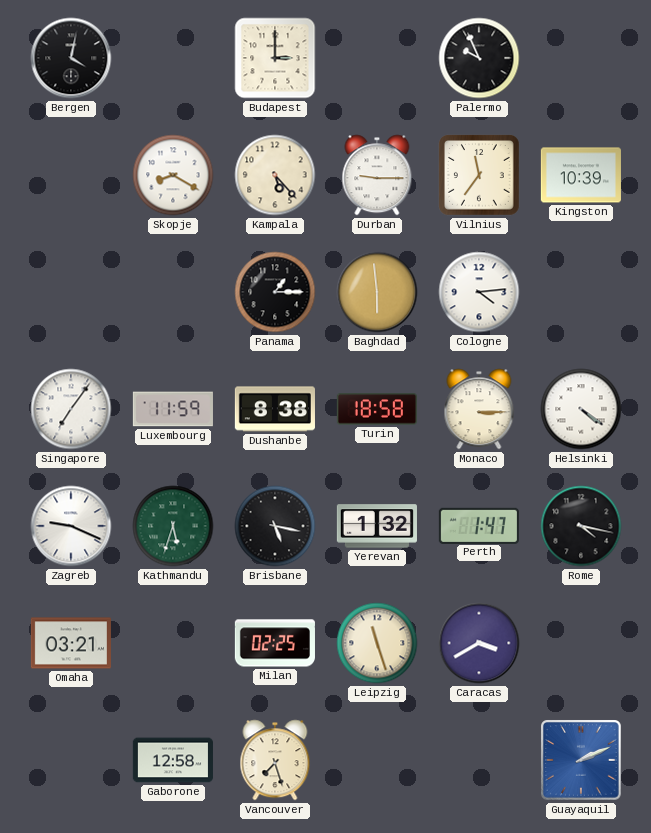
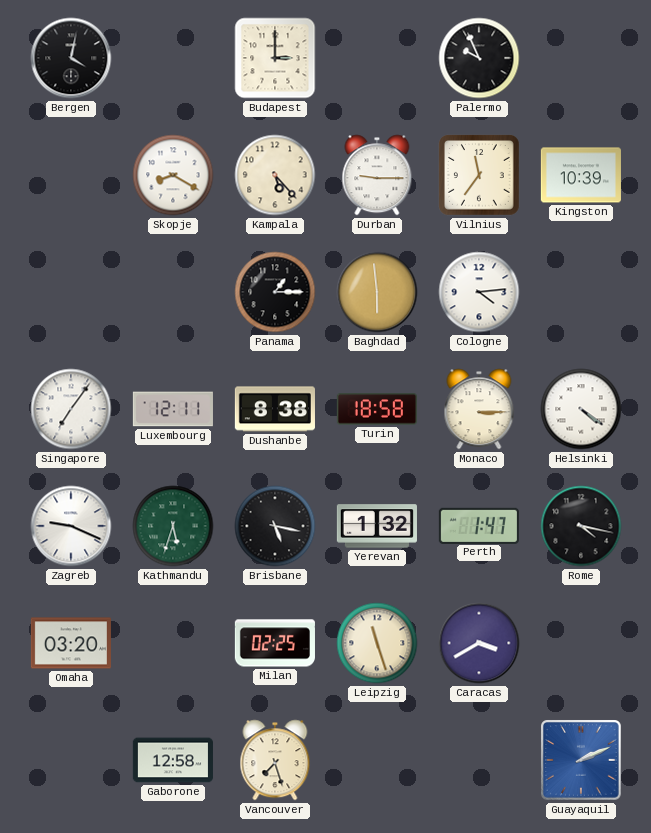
Luxembourg: 11:59 -> 12:11 (173, 409)
Omaha: 03:21 -> 03:20 (71, 643)
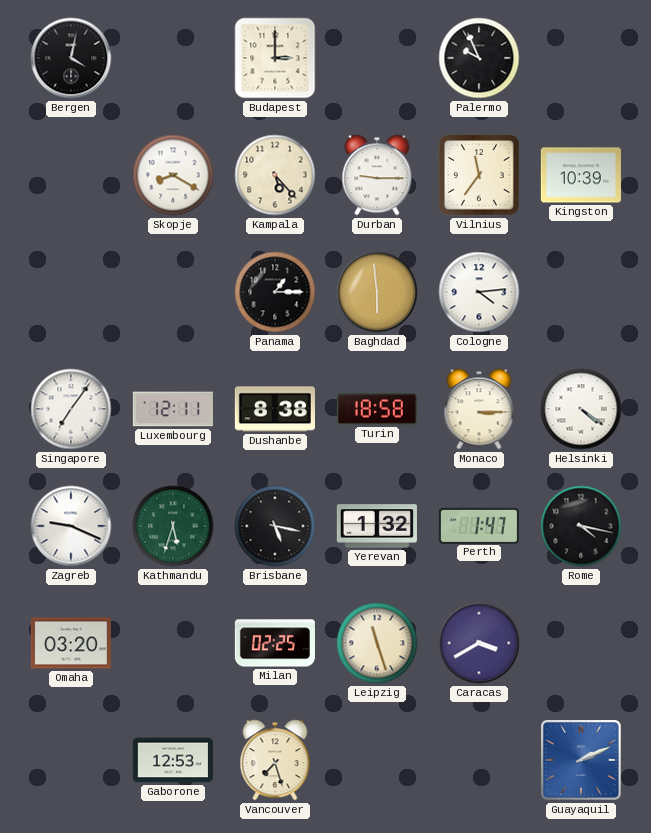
Gaborone: 12:58 -> 12:53 (173, 760)
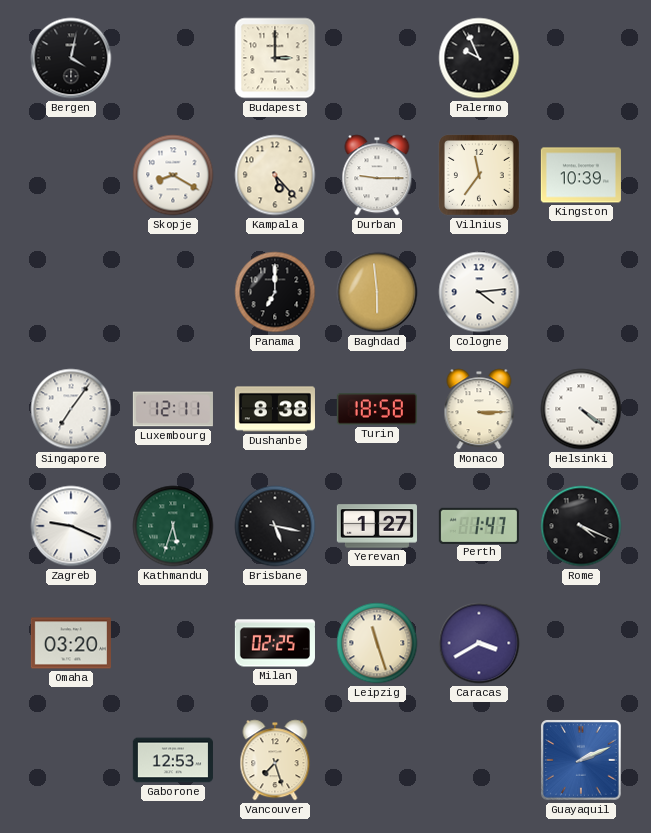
Panama: 1:15 -> 7:00 (275, 292)
Yerevan: 1:32 -> 1:27 (377, 526)
Rome: 4:17 -> 4:19 (581, 526)
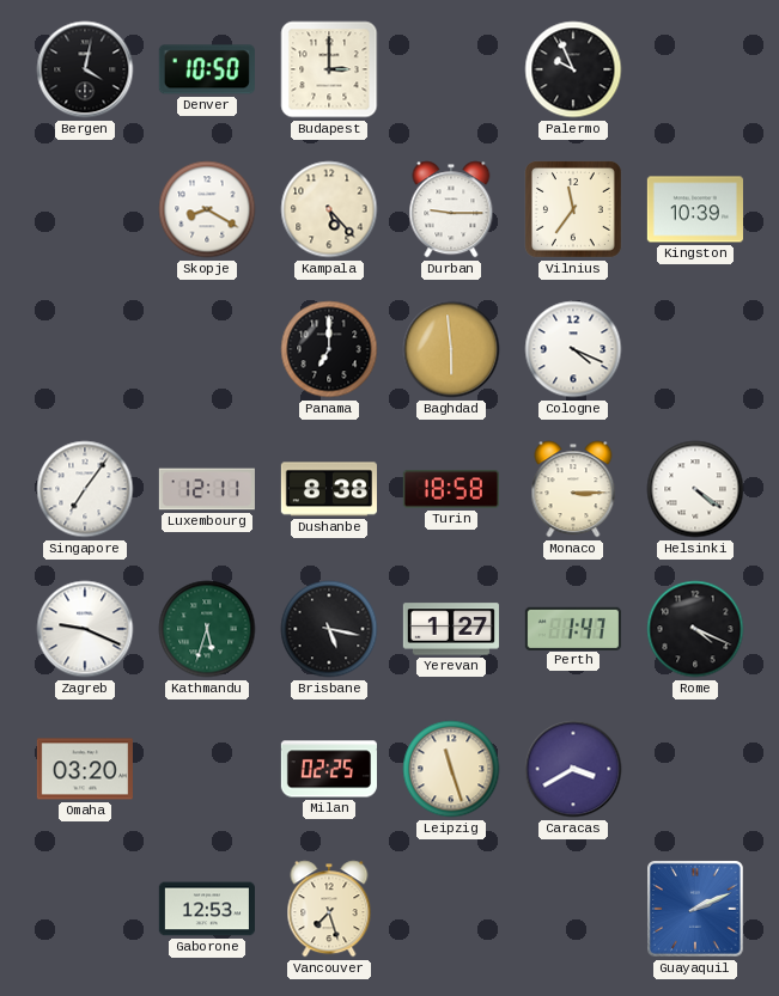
Denver: none -> 10:50 (207, 69)
Cologne: 4:14 -> 4:19 (573, 349)
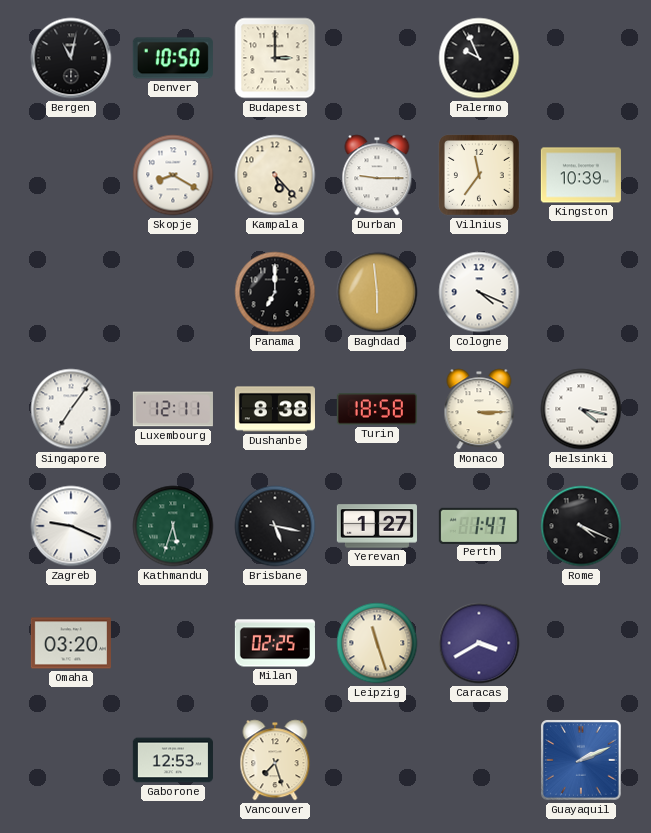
Bergen: 4:02 -> 11:02 (71, 58)
Helsinki: 4:21 -> 4:17 (581, 409)
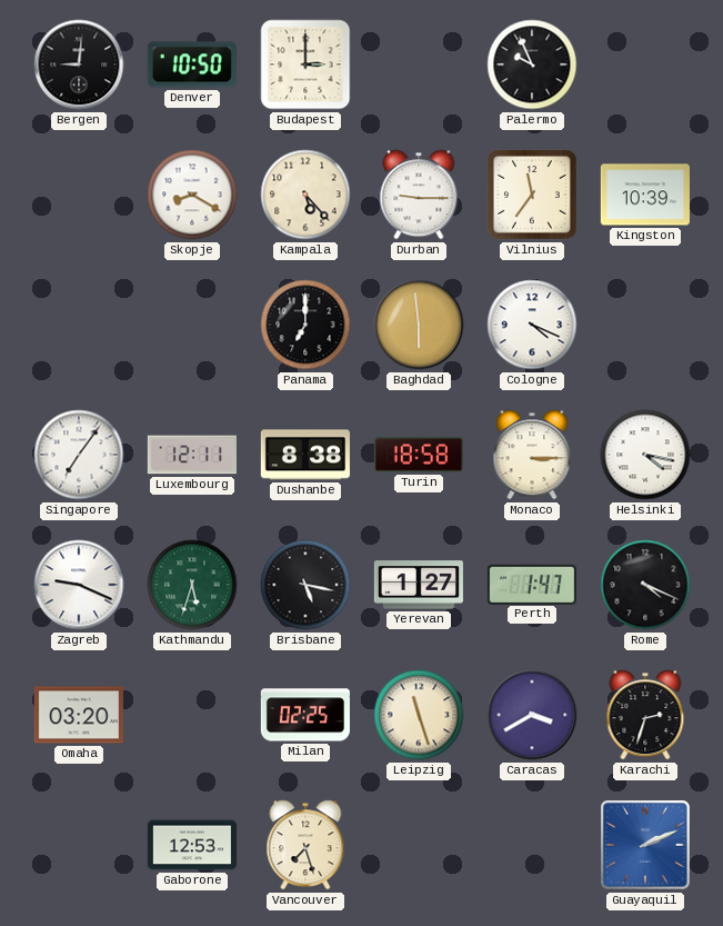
Bergen: 11:02 -> 9:01 (79, 64)
Karachi: none -> 2:33 (645, 715)
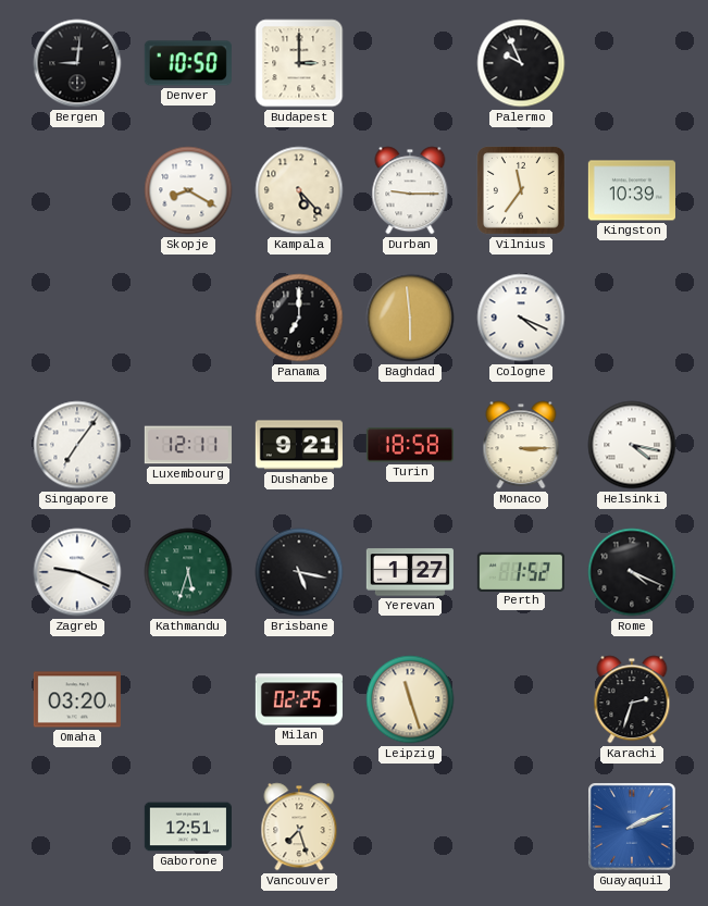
Dushanbe: 8:38 -> 9:21 (299, 445)
Perth: 1:47 -> 1:52 (521, 571)
Caracas: 3:40 -> none (532, 715)
Gaborone: 12:53 -> 12:51 (188, 827)
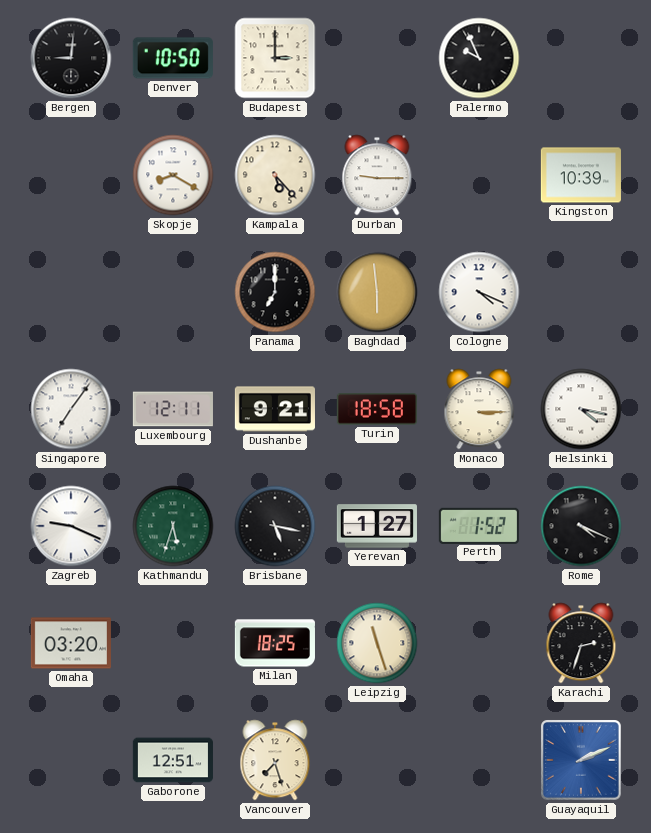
Vilnius: 11:36 -> none (522, 191)
Milan: 02:25 -> 18:25 (275, 643)
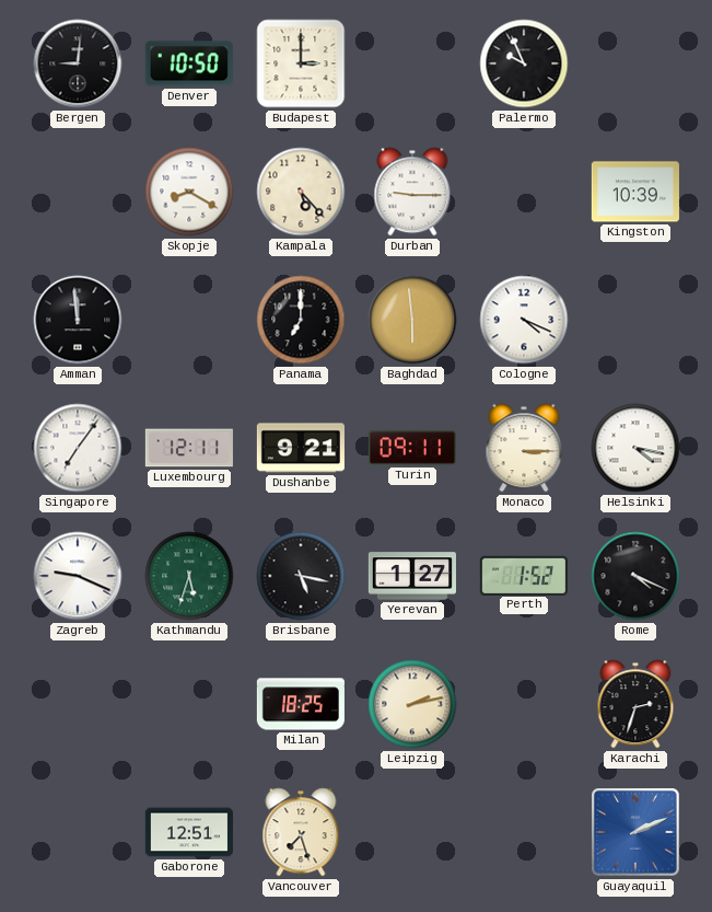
Amman: none -> 11:59 (78, 320)
Turin: 18:58 -> 09:11 (412, 448)
Omaha: 03:20 -> none (71, 643)
Leipzig: 11:27 -> 2:13 (412, 704)
